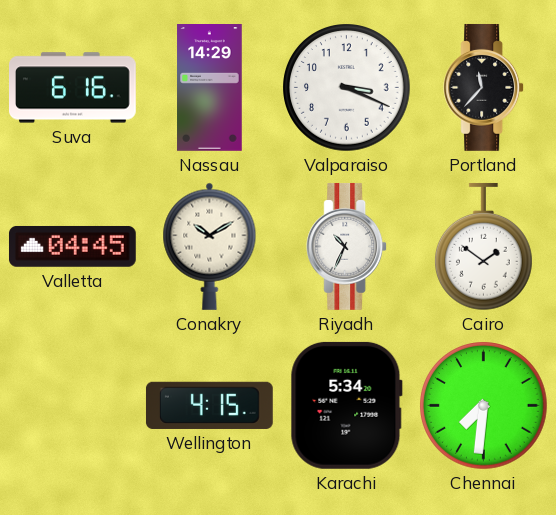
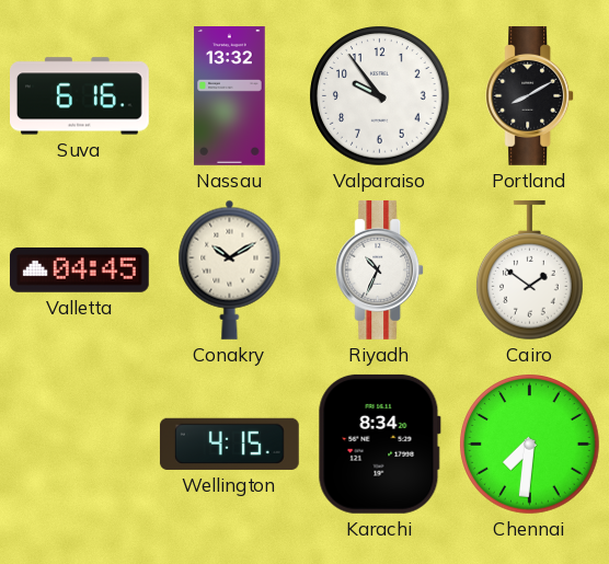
Nassau: 14:29 -> 13:32 (230, 96)
Valparaiso: 3:19 -> 9:54 (380, 96)
Portland: 11:37 -> 8:10 (530, 95)
Karachi: 5:34 -> 8:34 (379, 444)
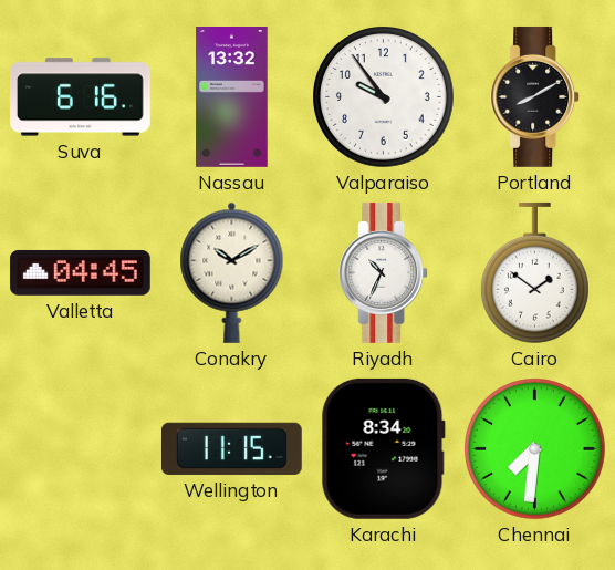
Wellington: 4:15 -> 11:15 (231, 448)
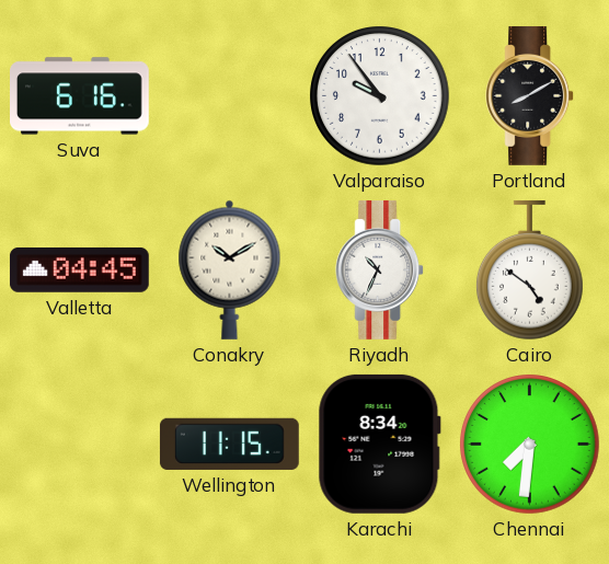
Nassau: 13:32 -> none (232, 97)
Cairo: 1:51 -> 4:51 (530, 271)
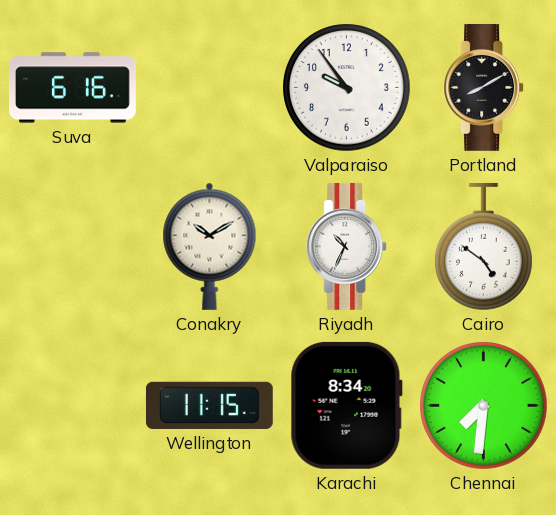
Valletta: 04:45 -> none (79, 269)
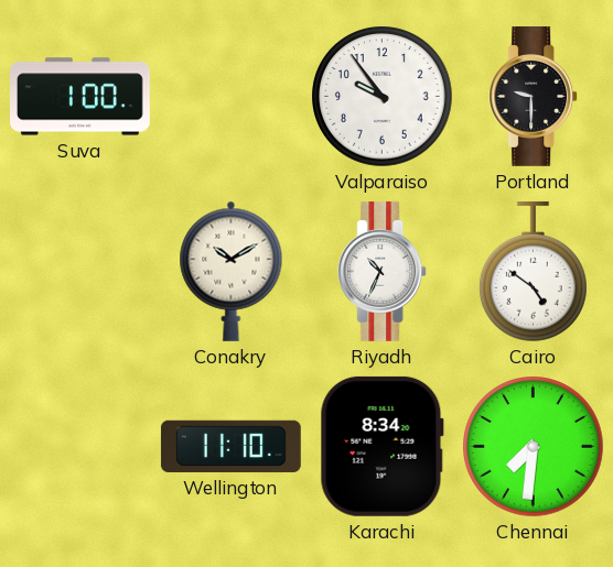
Suva: 6:16 -> 1:00 (80, 97)
Portland: 8:10 -> 9:30 (534, 96)
Wellington: 11:15 -> 11:10 (230, 446)
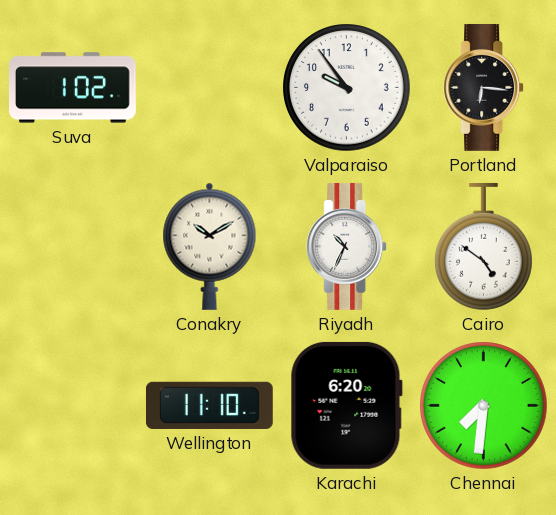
Suva: 1:00 -> 1:02 (73, 88)
Portland: 9:30 -> 6:16 (484, 87)
Karachi: 8:34 -> 6:20 (346, 405)
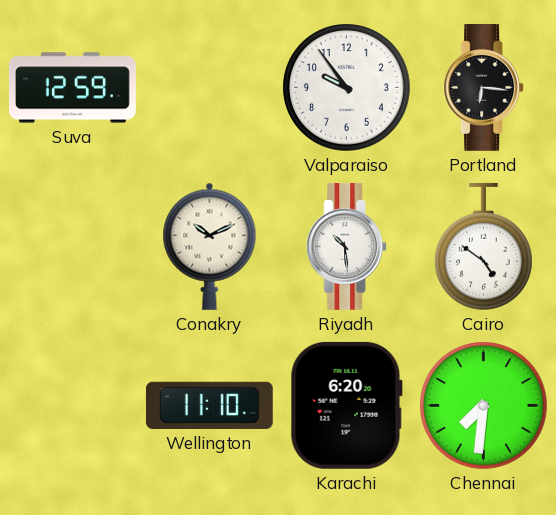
Suva: 1:02 -> 12:59 (73, 88)
Conakry: 10:10 -> 10:11 (210, 246)
Riyadh: 10:34 -> 10:29 (347, 246)
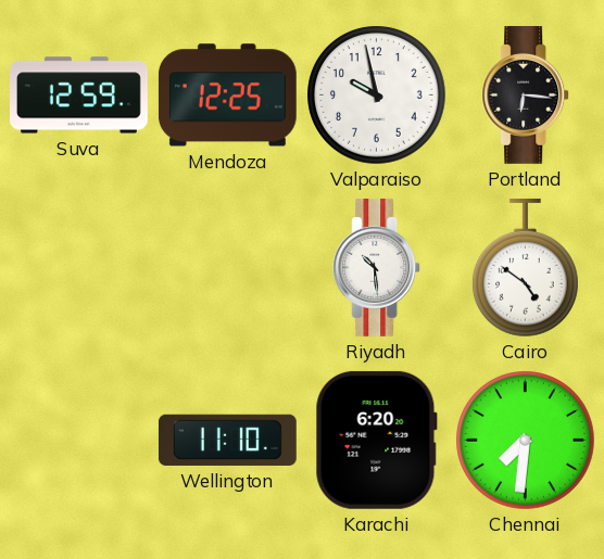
Mendoza: none -> 12:25 (227, 96)
Valparaiso: 9:54 -> 9:58 (377, 96)
Conakry: 10:11 -> none (210, 246)
